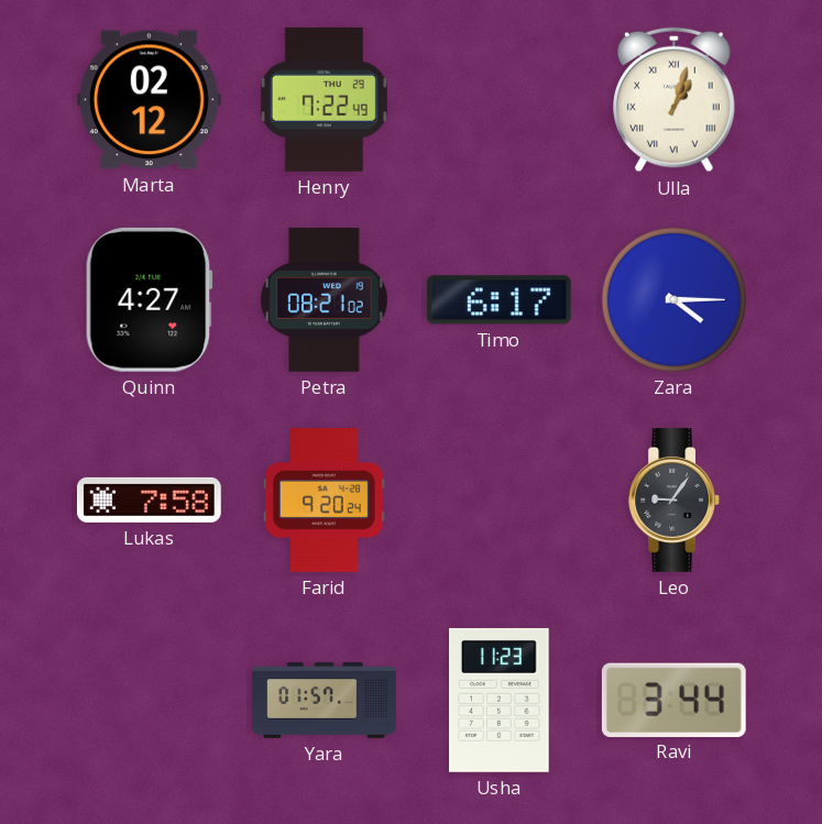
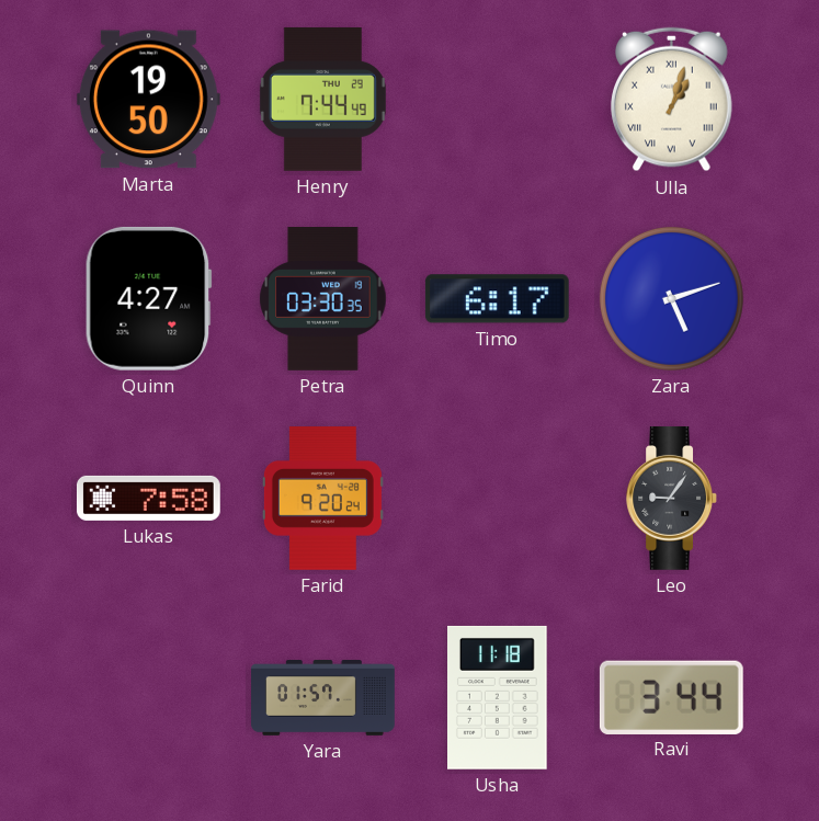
Marta: 02:12 -> 19:50 (148, 100)
Henry: 7:22 -> 7:44 (322, 99)
Petra: 08:21 -> 03:30 (323, 299)
Zara: 4:15 -> 5:12 (671, 298)
Usha: 11:23 -> 11:18 (498, 697)
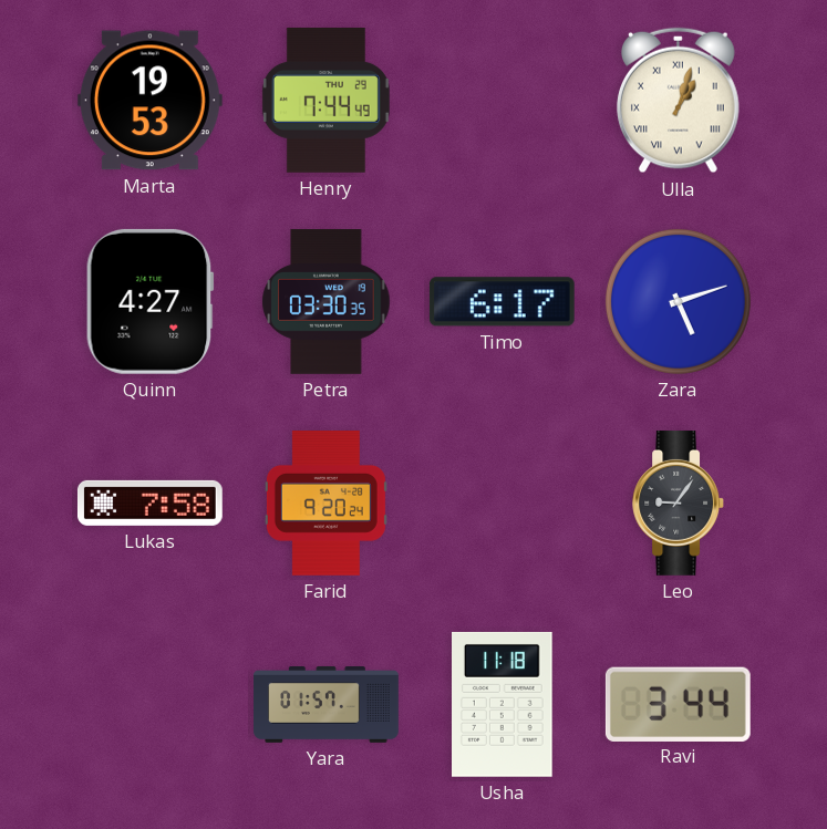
Marta: 19:50 -> 19:53 (149, 101)
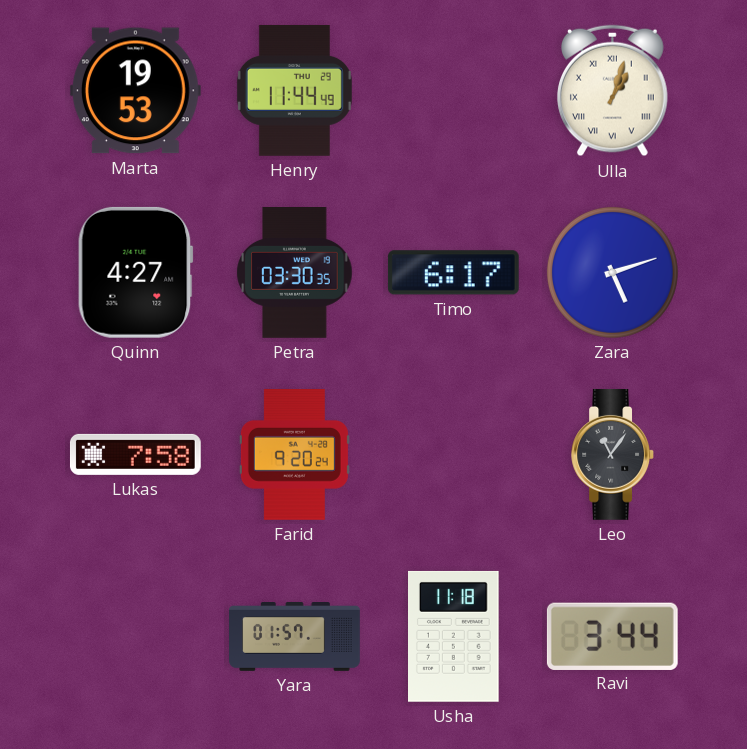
Henry: 7:44 -> 11:44 (294, 90)
Leo: 9:06 -> 11:06 (612, 455)
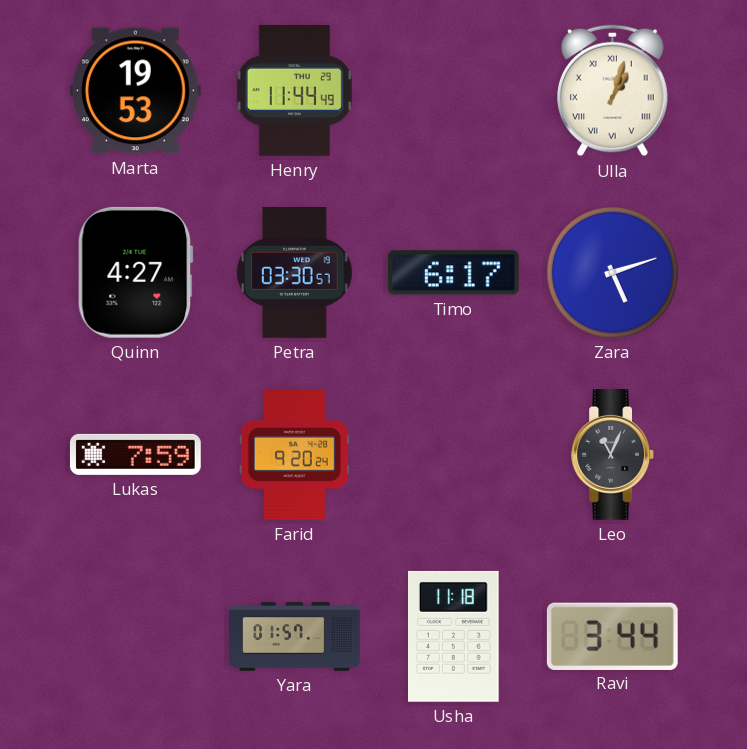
Petra: 03:30:35 -> 03:30:57 (295, 273)
Lukas: 7:58 -> 7:59 (135, 454)
Leo: 11:06 -> 11:04 (612, 455)
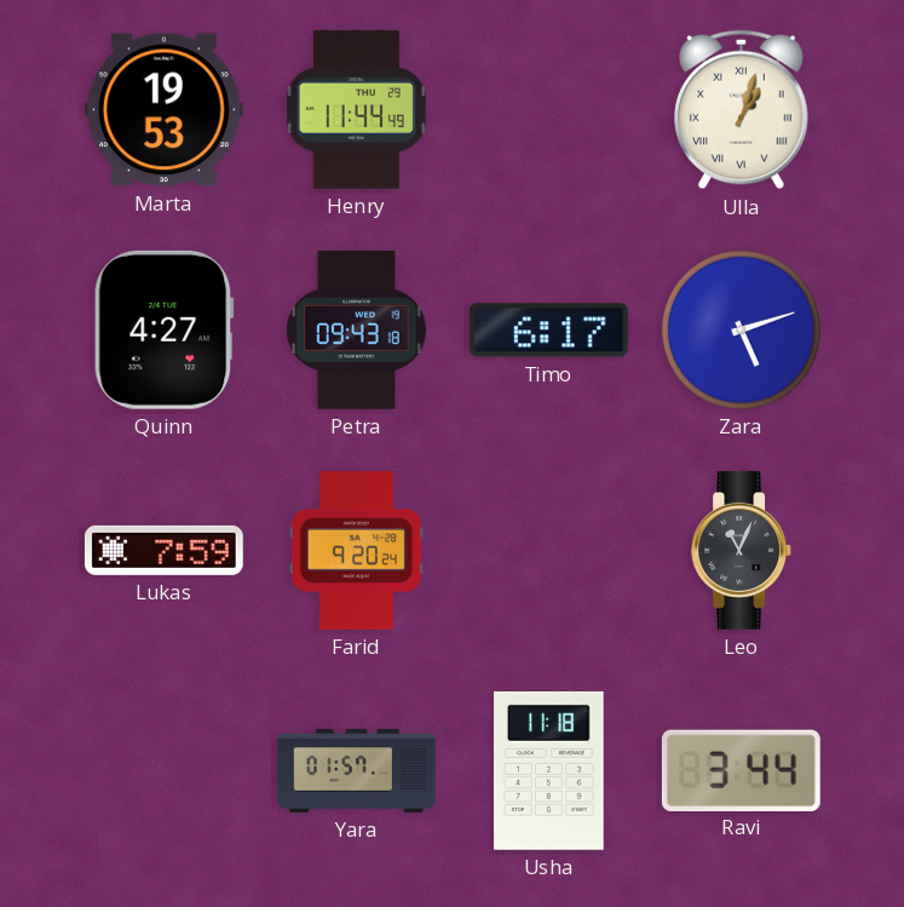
Petra: 03:30 -> 09:43 (357, 331)
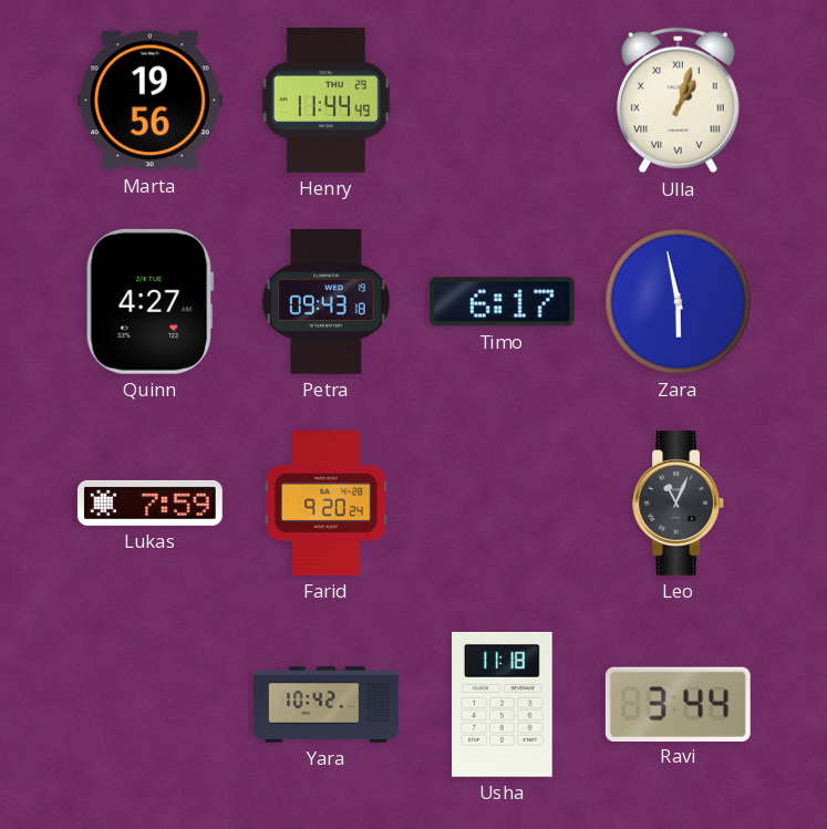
Marta: 19:53 -> 19:56 (149, 101)
Zara: 5:12 -> 5:58 (678, 301)
Yara: 01:57 -> 10:42 (327, 705)
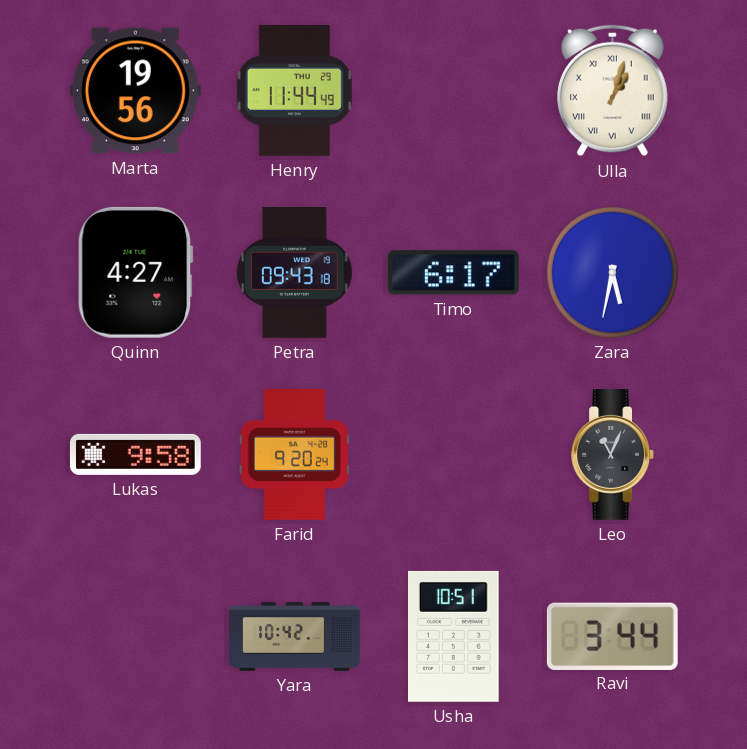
Zara: 5:58 -> 5:32 (612, 272)
Lukas: 7:59 -> 9:58 (135, 454)
Usha: 11:18 -> 10:51 (454, 636)
